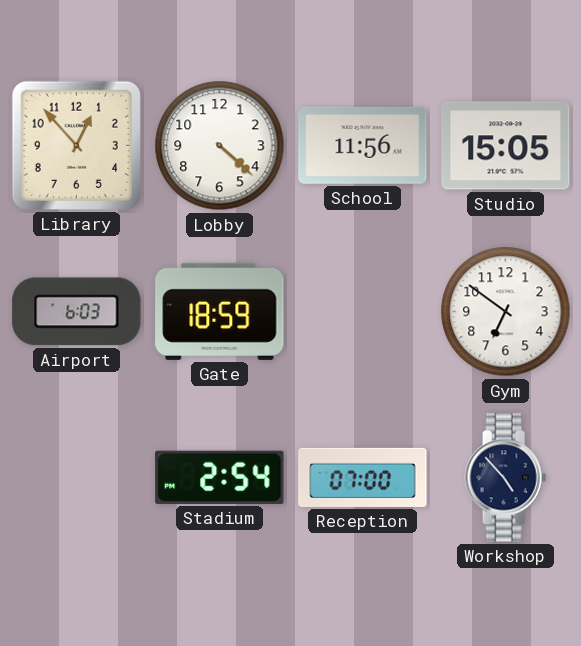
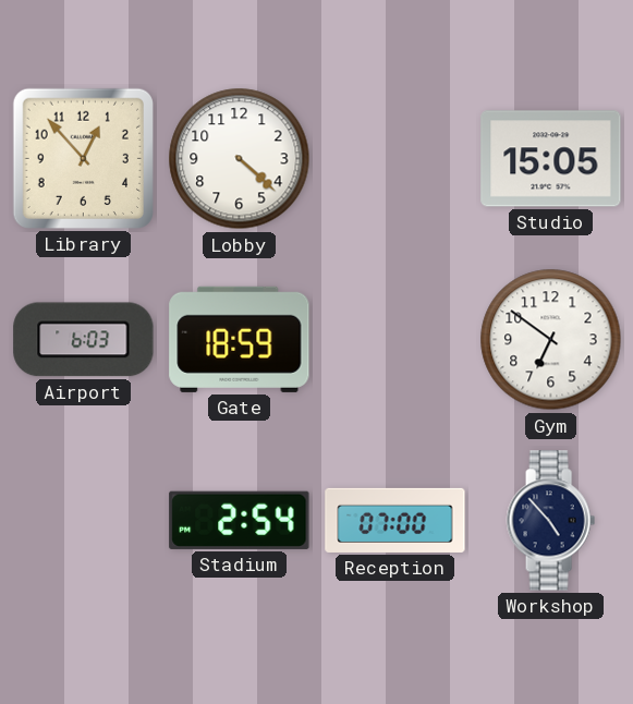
School: 11:56 -> none (363, 145)
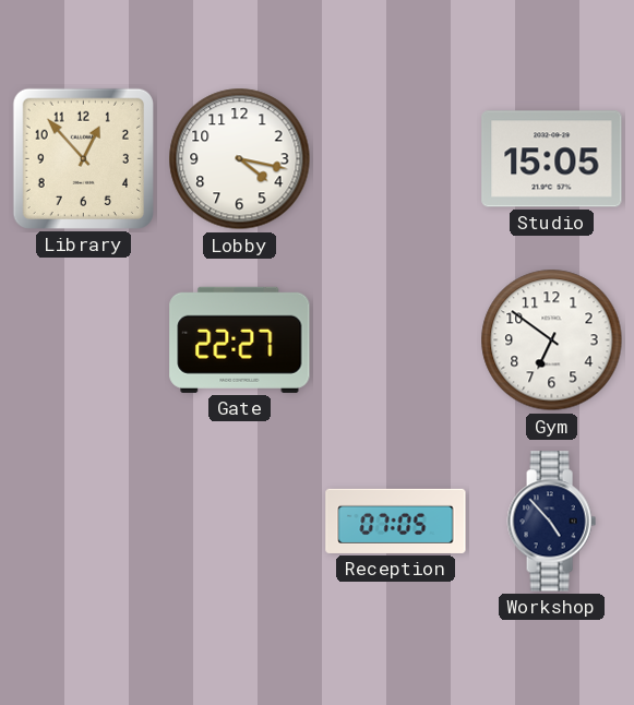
Lobby: 4:22 -> 4:17 (240, 159)
Airport: 6:03 -> none (84, 340)
Gate: 18:59 -> 22:27 (240, 339)
Stadium: 2:54 -> none (240, 520)
Reception: 07:00 -> 07:05 (396, 521)
